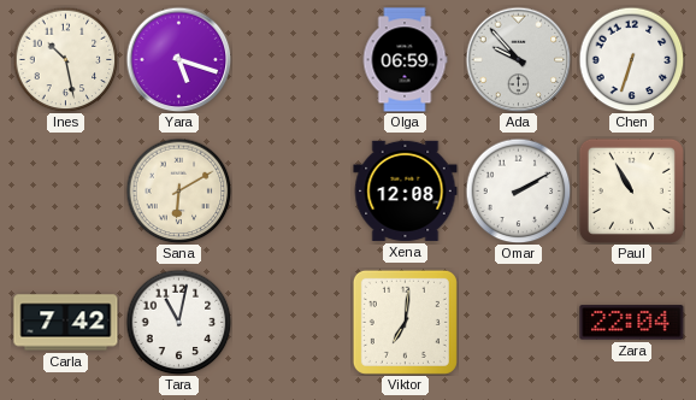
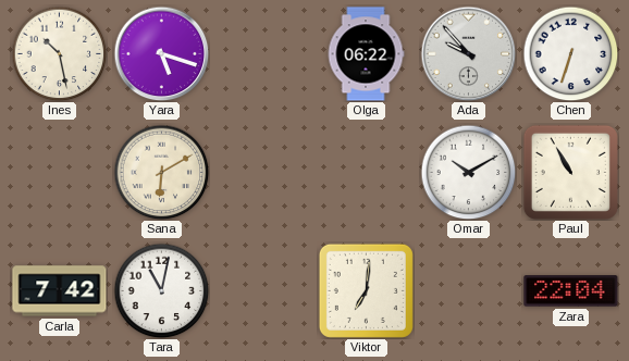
Olga: 06:59 -> 06:22 (366, 54)
Xena: 12:08 -> none (406, 190)
Omar: 2:10 -> 10:10 (468, 172)
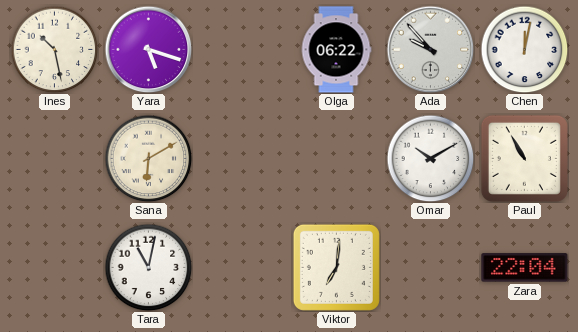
Chen: 6:33 -> 12:02 (524, 49)
Carla: 7:42 -> none (60, 291)
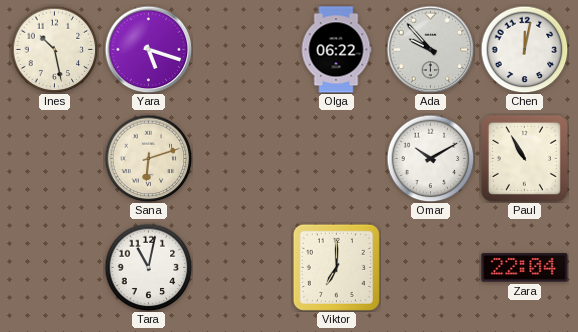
Sana: 6:10 -> 6:12 (148, 158)
Viktor: 7:01 -> 7:00 (336, 267)
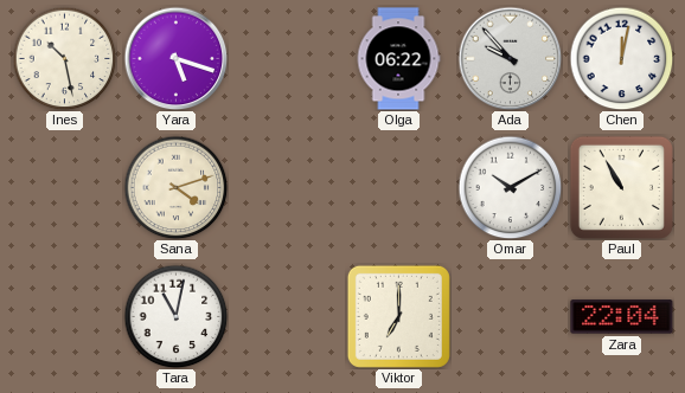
Sana: 6:12 -> 4:12 (175, 187)
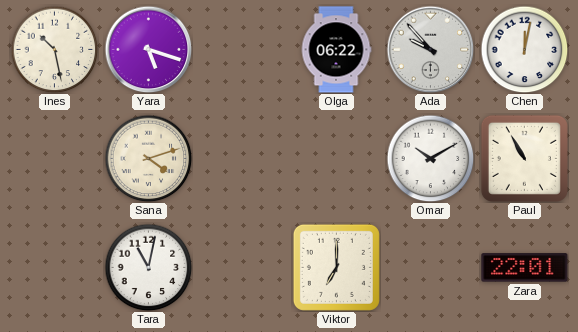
Zara: 22:04 -> 22:01 (525, 268)
